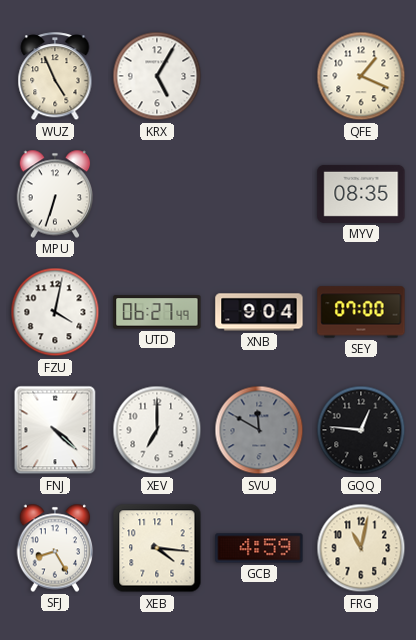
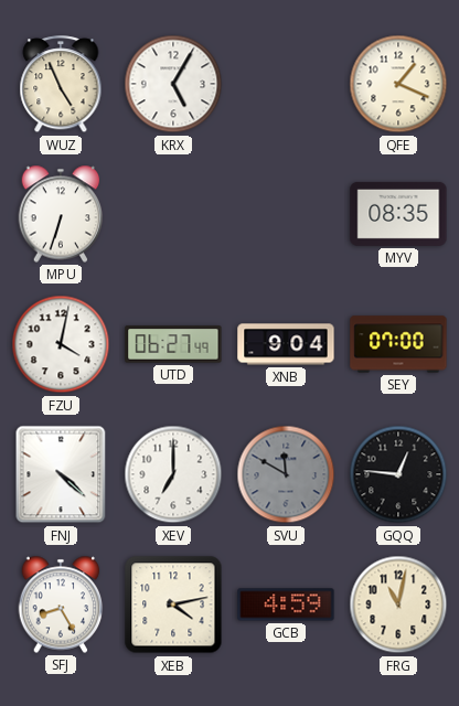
XEB: 4:16 -> 4:13 (173, 605)
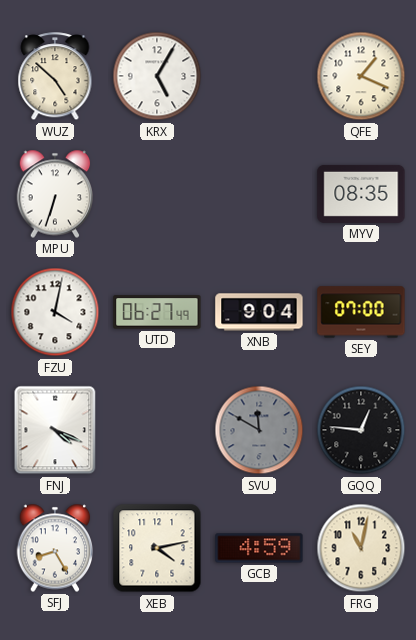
WUZ: 4:56 -> 4:52 (55, 77)
FNJ: 4:22 -> 4:19 (55, 430)
XEV: 7:00 -> none (173, 474)
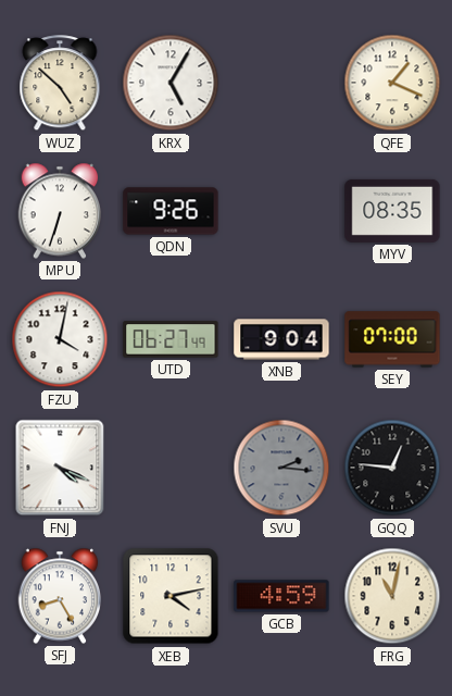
QDN: none -> 9:26 (171, 211)
SVU: 11:50 -> 2:16 (281, 468)
